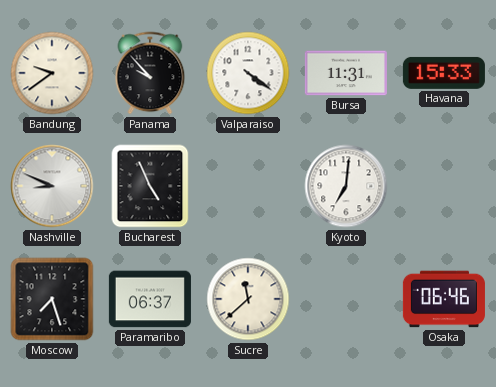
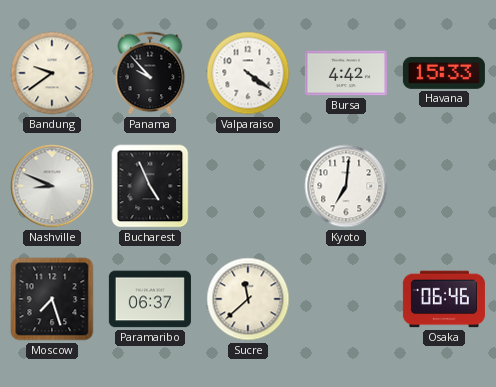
Bursa: 11:31 -> 4:42 (346, 73)
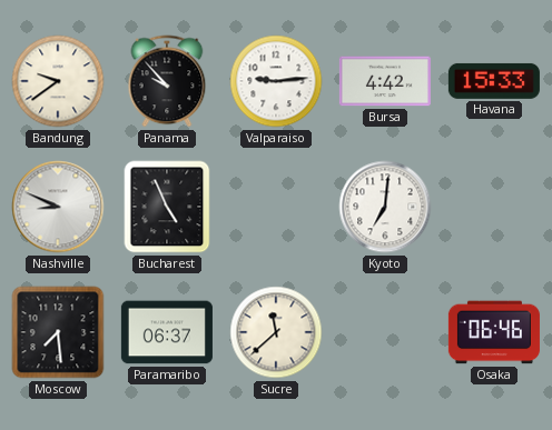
Valparaiso: 4:21 -> 9:14 (276, 81)
Moscow: 7:27 -> 7:29 (58, 332)
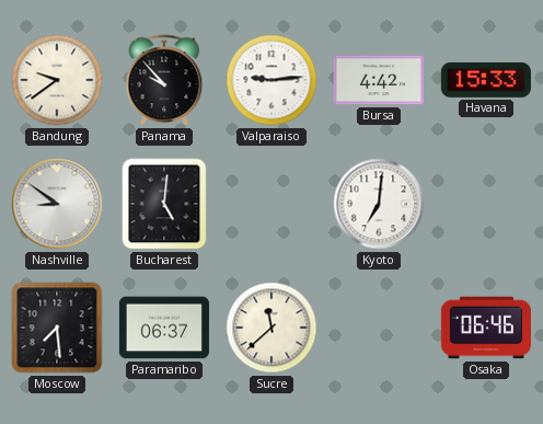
Nashville: 8:49 -> 8:51 (57, 204)
Bucharest: 4:56 -> 5:01 (164, 204)
